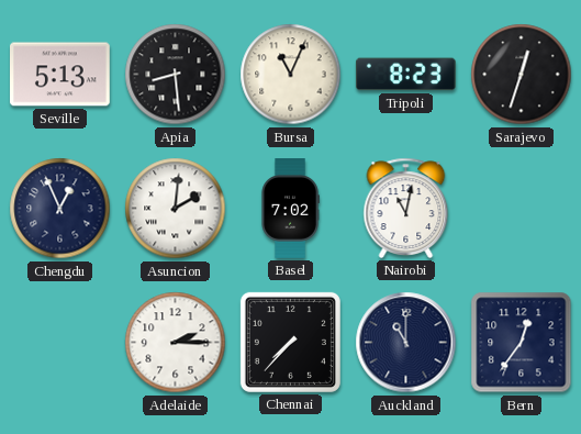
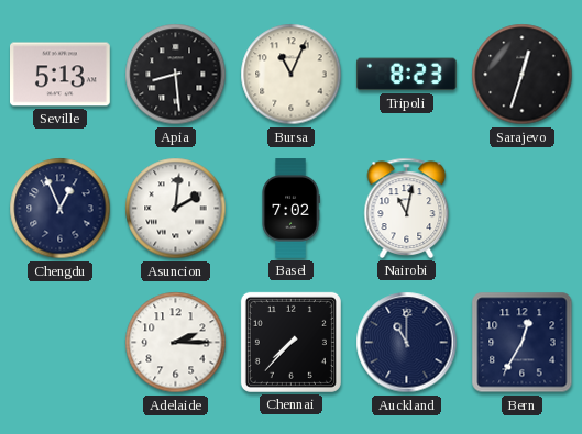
Bern: 12:36 -> 12:35 (523, 343)
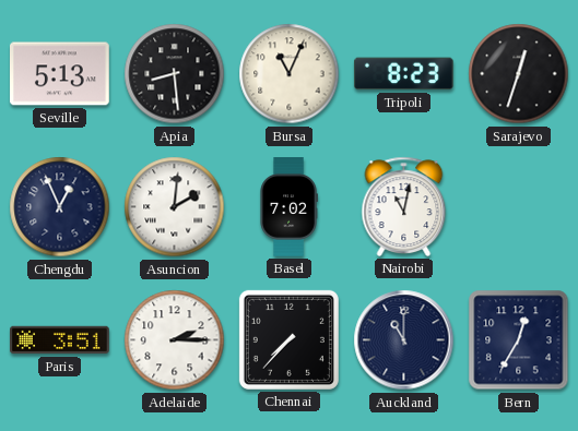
Paris: none -> 3:51 (60, 340)
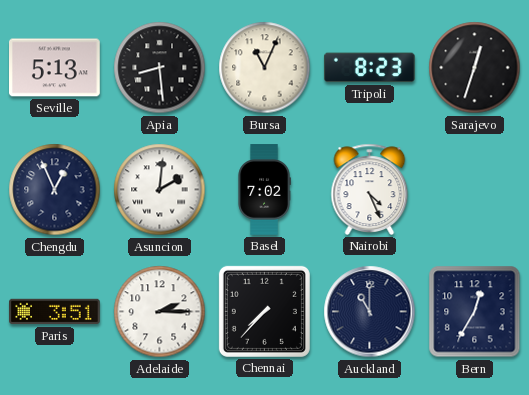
Nairobi: 11:02 -> 4:26 (370, 189)
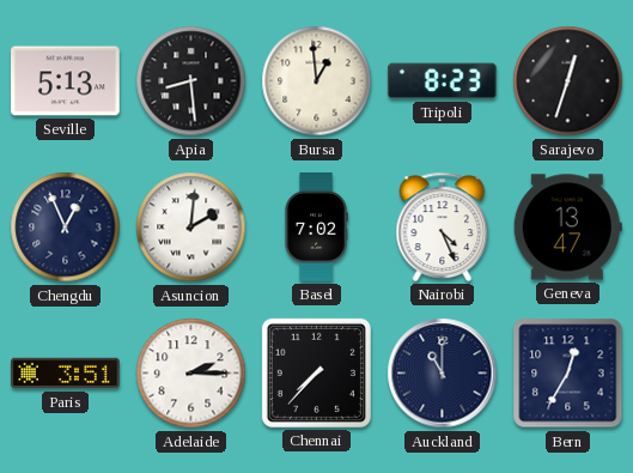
Bursa: 11:04 -> 12:59 (317, 81)
Geneva: none -> 13:47 (567, 228)
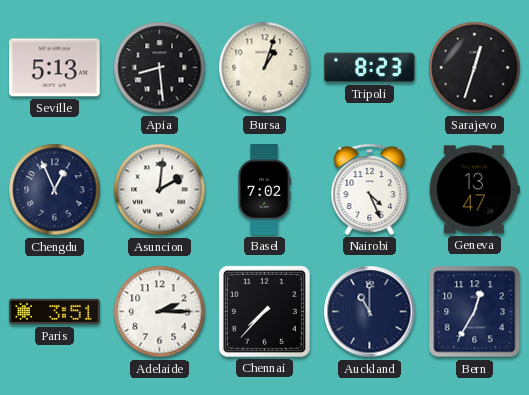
Bursa: 12:59 -> 1:03 (265, 68)
